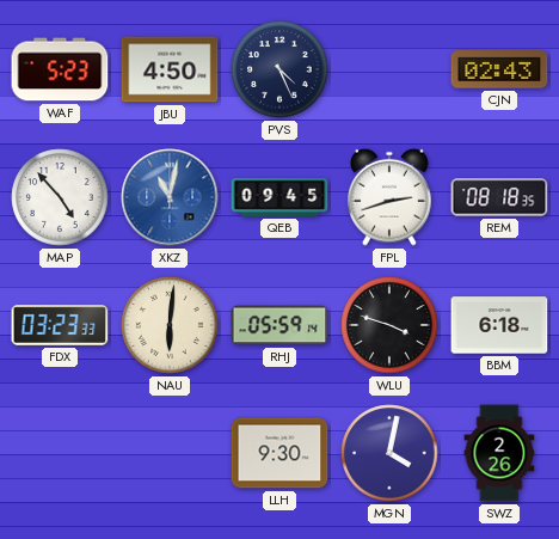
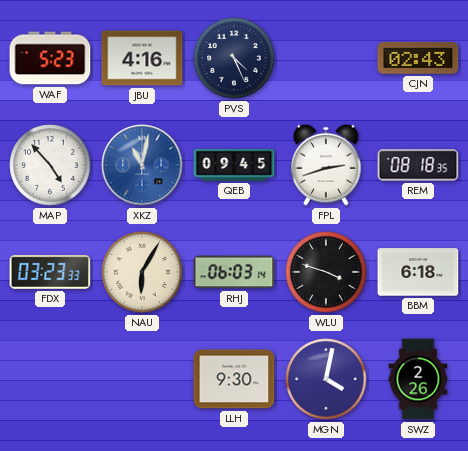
JBU: 4:50 -> 4:16 (142, 58)
NAU: 6:01 -> 6:05 (142, 272)
RHJ: 05:59 -> 06:03 (234, 272)
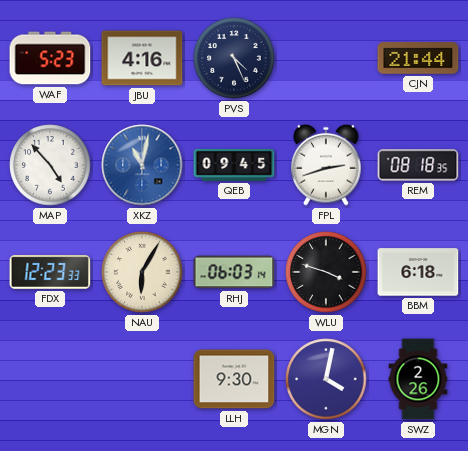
CJN: 02:43 -> 21:44 (418, 58)
FDX: 03:23 -> 12:23 (50, 272)
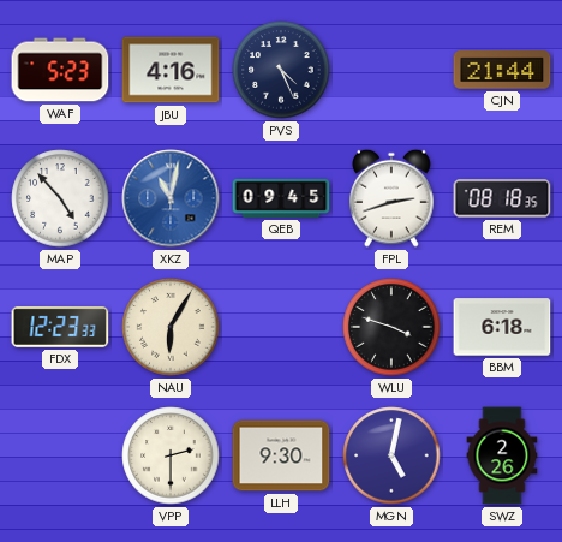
RHJ: 06:03 -> none (234, 272)
VPP: none -> 2:30 (171, 455)
MGN: 4:02 -> 5:02 (391, 455)
